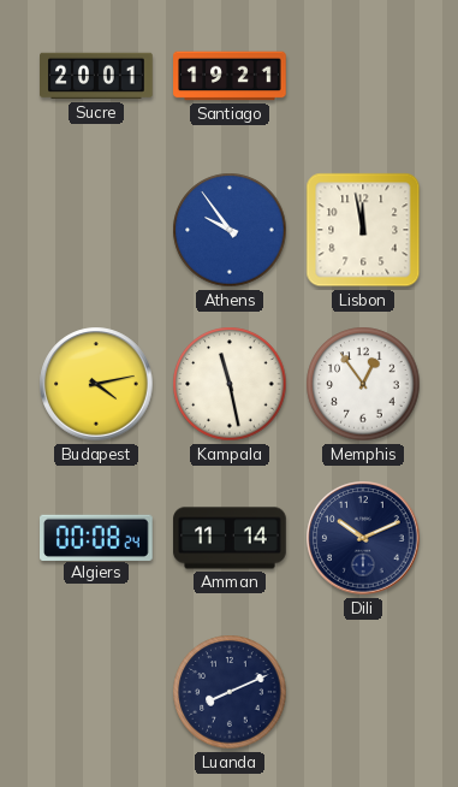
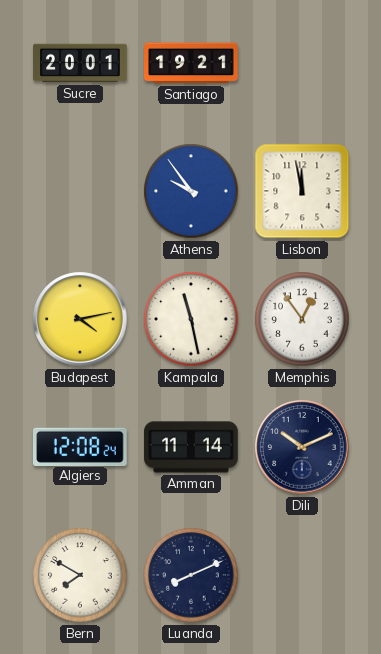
Algiers: 00:08 -> 12:08 (81, 446)
Bern: none -> 7:50 (80, 575)
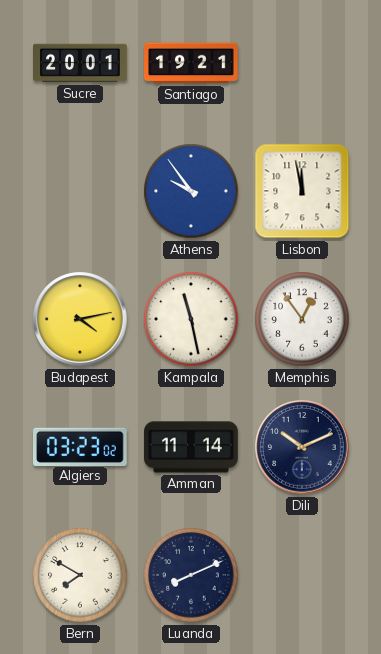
Algiers: 12:08 -> 03:23 (81, 446)
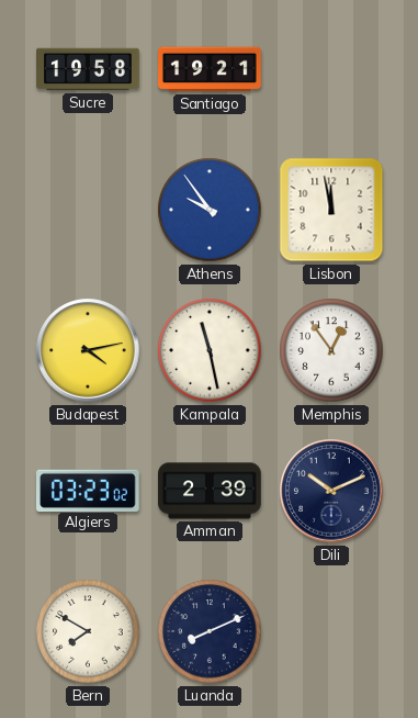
Sucre: 20:01 -> 19:58 (88, 69)
Amman: 11:14 -> 2:39 (210, 491)
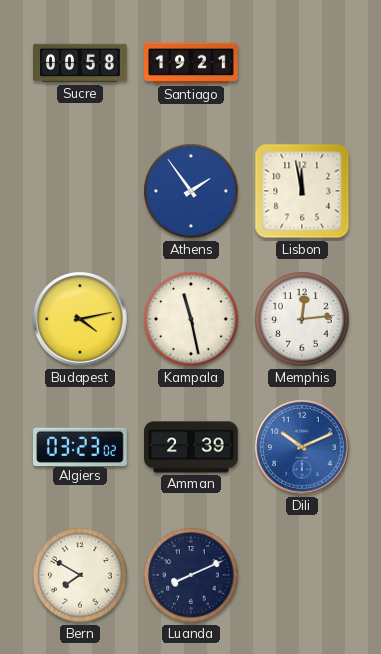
Sucre: 19:58 -> 00:58 (80, 63)
Athens: 9:54 -> 1:54 (191, 191)
Memphis: 12:54 -> 12:14 (302, 319)
Dili dial: navy -> blue (302, 447)
